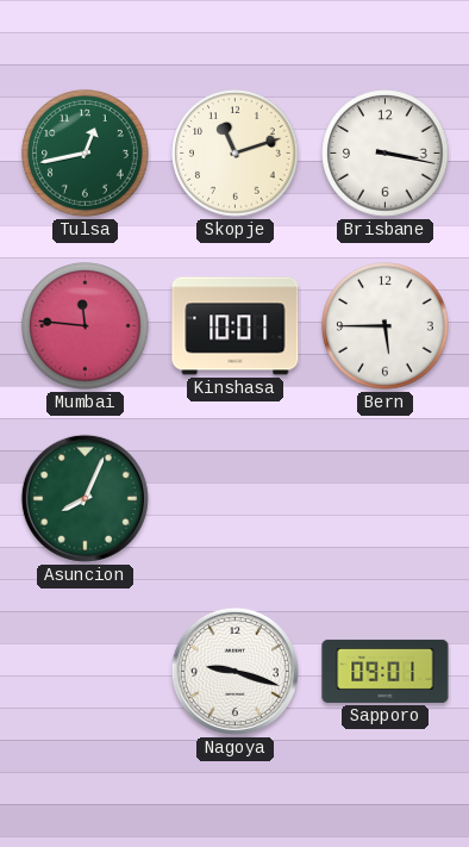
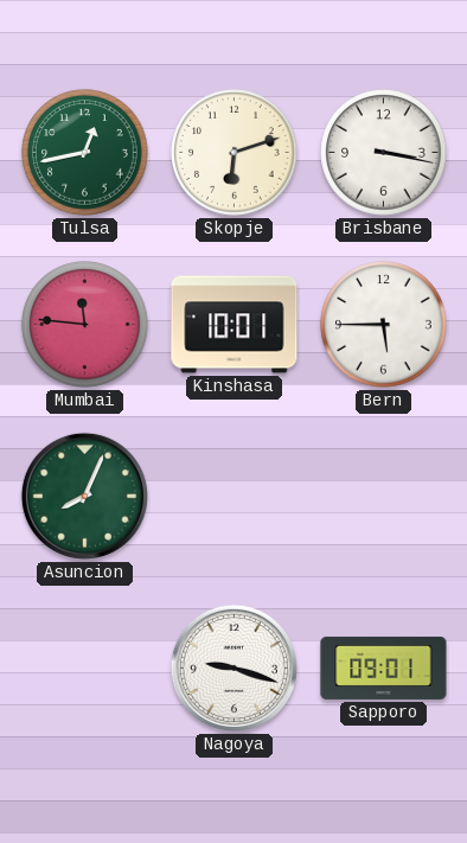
Skopje: 11:12 -> 6:12 (235, 153)
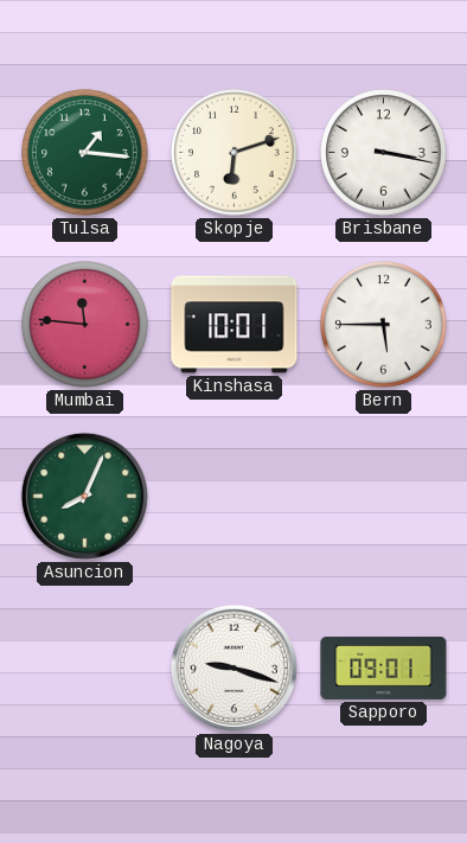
Tulsa: 12:43 -> 1:16 (85, 153)
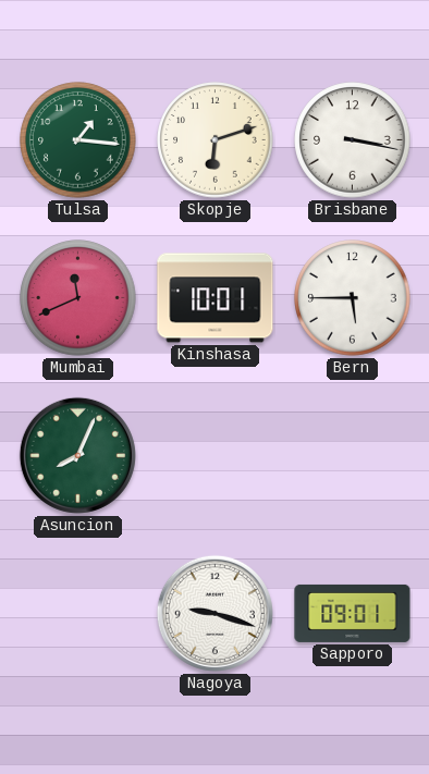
Mumbai: 11:46 -> 11:41 (78, 298)
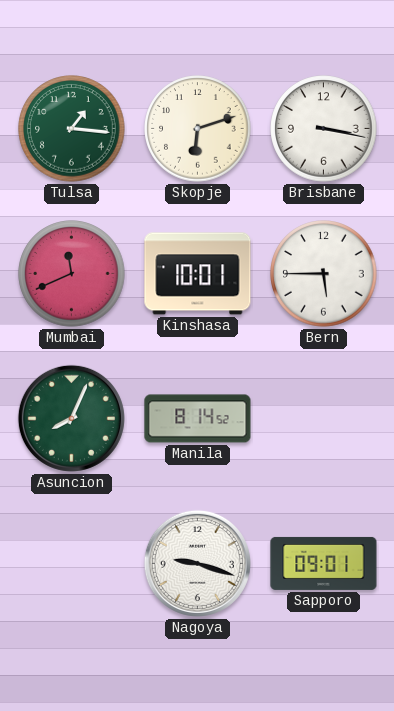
Manila: none -> 8:14 (198, 419)
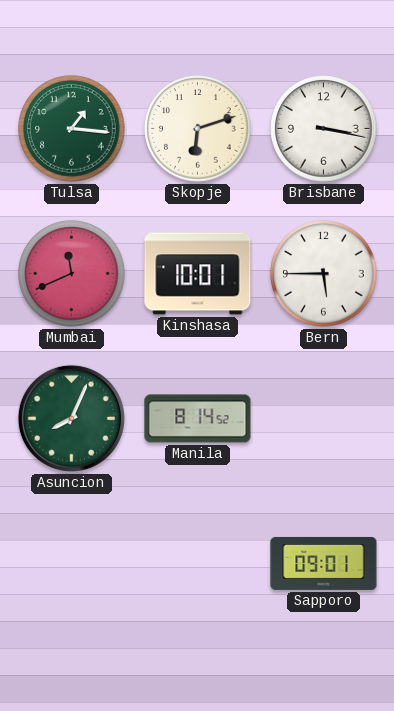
Nagoya: 9:18 -> none (197, 563)
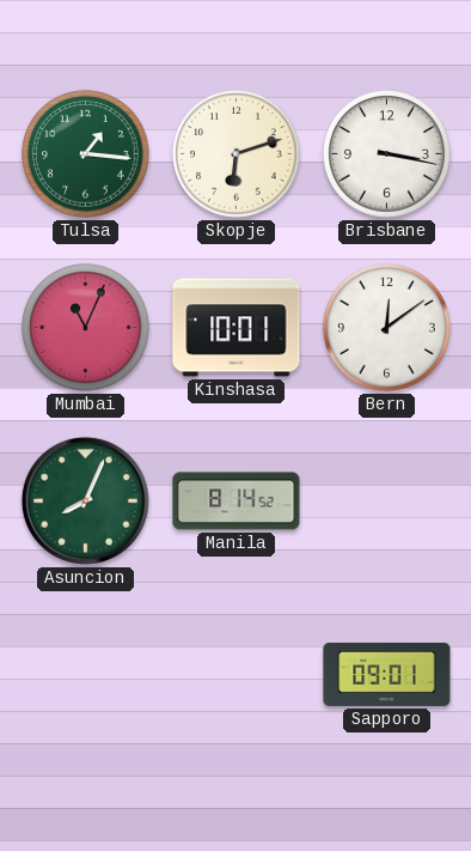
Mumbai: 11:41 -> 11:04 (86, 328)
Bern: 5:45 -> 12:09 (387, 328)
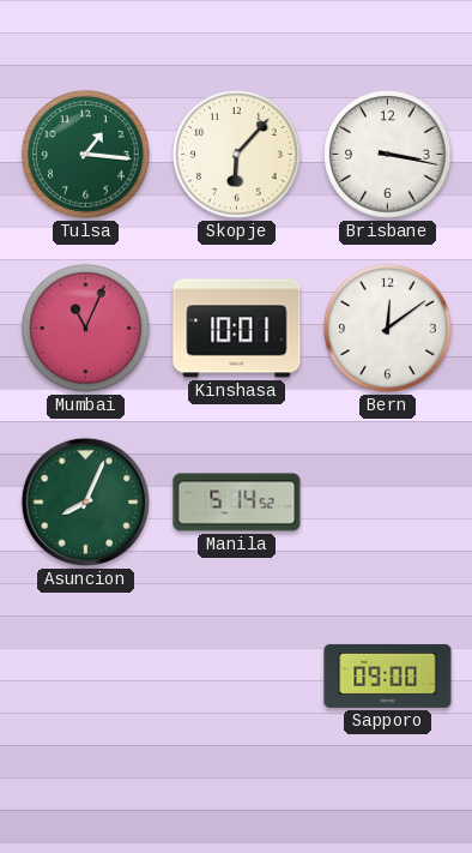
Skopje: 6:12 -> 6:07 (237, 155)
Manila: 8:14 -> 5:14 (237, 503)
Sapporo: 09:01 -> 09:00 (388, 675)
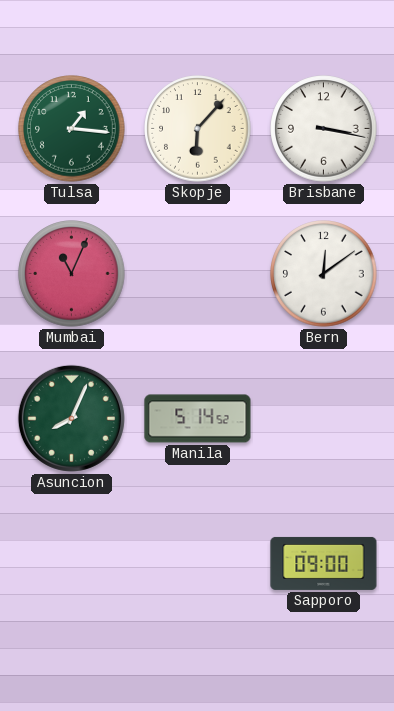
Kinshasa: 10:01 -> none (237, 329)
